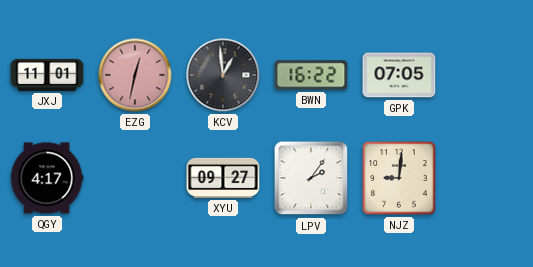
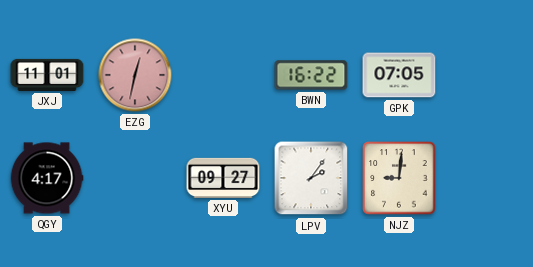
KCV: 12:59 -> none (223, 75)
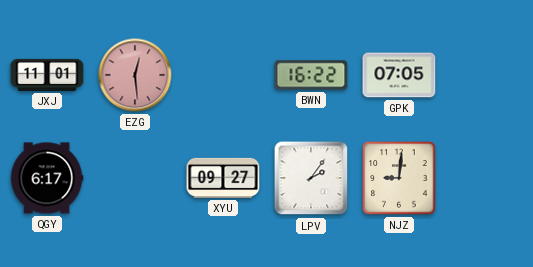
EZG: 12:32 -> 12:29 (135, 75)
QGY: 4:17 -> 6:17 (47, 178)
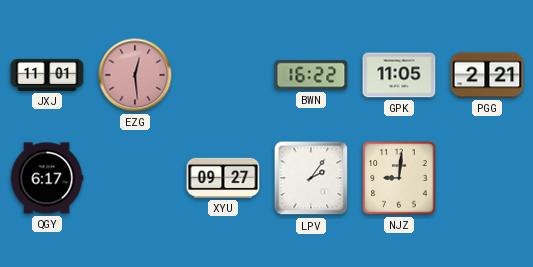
GPK: 07:05 -> 11:05 (399, 75)
PGG: none -> 2:21 (487, 75)
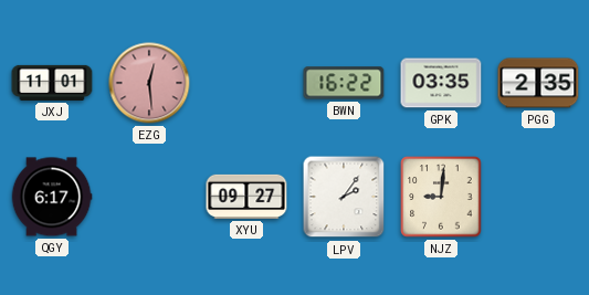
GPK: 11:05 -> 03:35 (441, 83)
PGG: 2:21 -> 2:35 (538, 83)
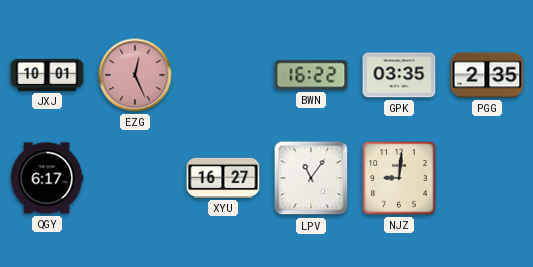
JXJ: 11:01 -> 10:01 (47, 75)
EZG: 12:29 -> 12:26 (135, 75)
XYU: 09:27 -> 16:27 (223, 178)
LPV: 2:06 -> 11:06 (311, 178)
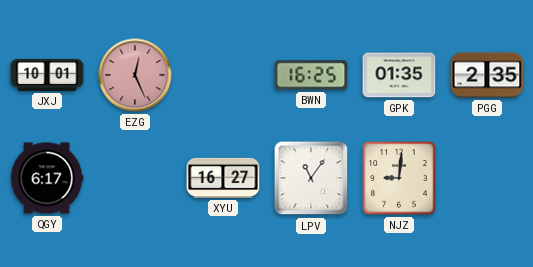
BWN: 16:22 -> 16:25 (311, 75)
GPK: 03:35 -> 01:35 (399, 75)
